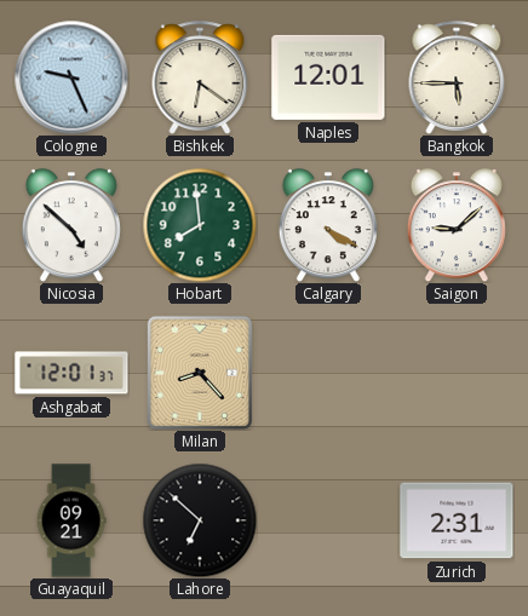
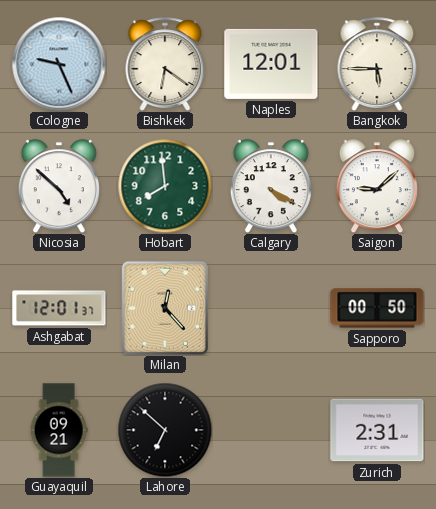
Milan: 8:23 -> 12:23 (165, 308)
Sapporo: none -> 00:50 (377, 308)
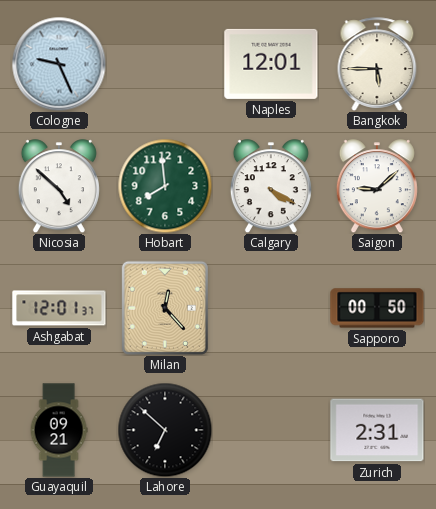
Bishkek: 6:21 -> none (165, 64)
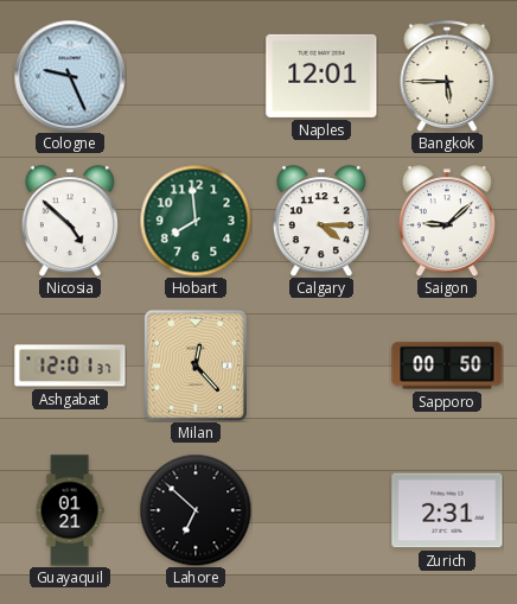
Calgary: 4:20 -> 4:15 (321, 221)
Guayaquil: 09:21 -> 01:21 (70, 510)
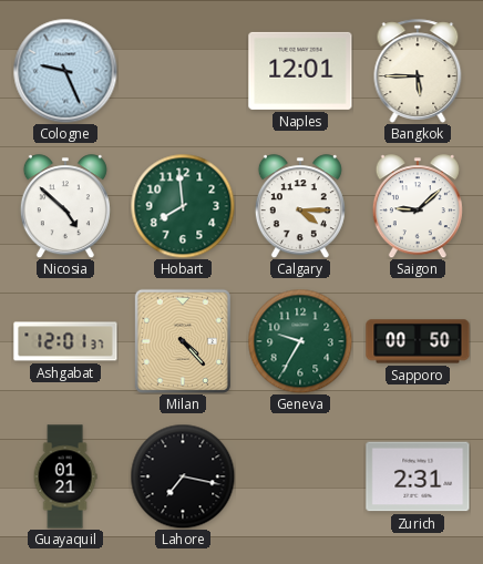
Milan: 12:23 -> 4:23 (183, 341)
Geneva: none -> 9:35 (300, 341)
Lahore: 6:52 -> 7:17 (183, 476)
